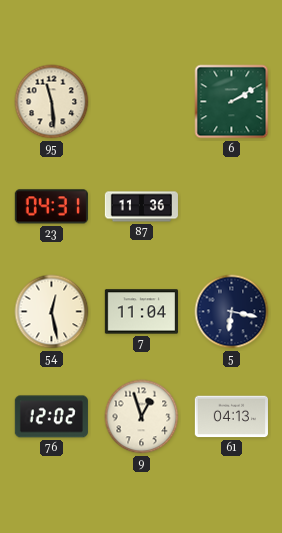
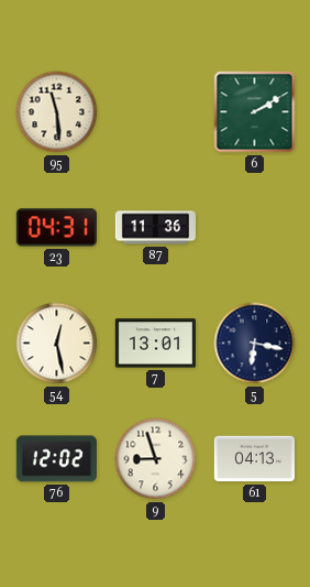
7: 11:04 -> 13:01 (155, 344)
9: 12:57 -> 8:57 (156, 459)
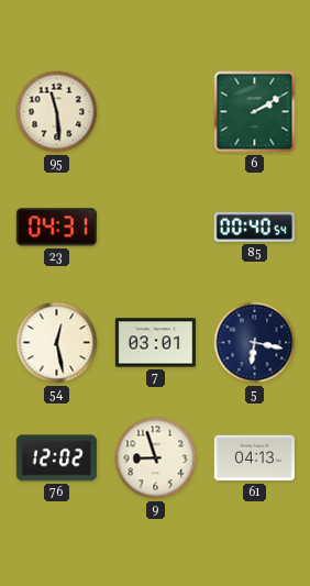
87: 11:36 -> none (155, 228)
85: none -> 00:40 (254, 226)
7: 13:01 -> 03:01 (155, 343)
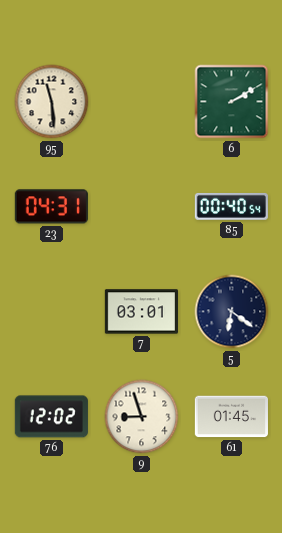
54: 12:28 -> none (57, 343)
5: 6:17 -> 6:21 (232, 312)
61: 04:13 -> 01:45 (231, 417)
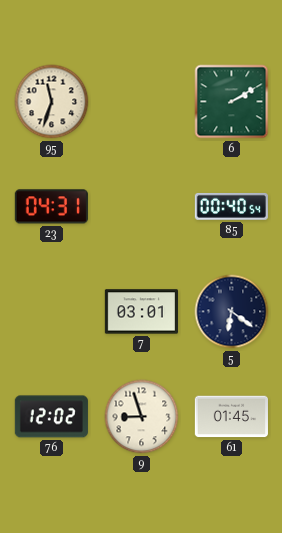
95: 11:29 -> 11:33 (52, 102)
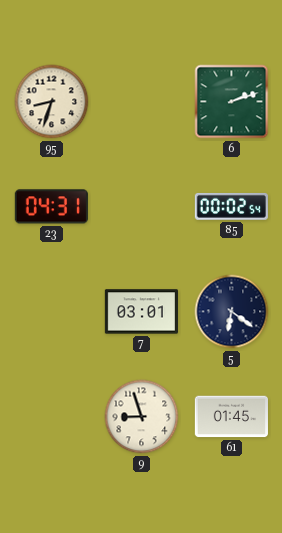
95: 11:33 -> 8:33 (52, 102)
6: 2:10 -> 2:12 (232, 102)
85: 00:40 -> 00:02 (231, 206)
76: 12:02 -> none (51, 417)
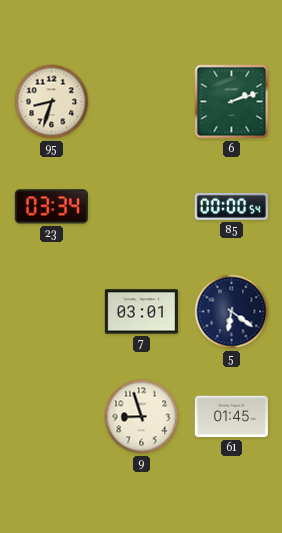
23: 04:31 -> 03:34 (51, 207)
85: 00:02 -> 00:00 (231, 206)
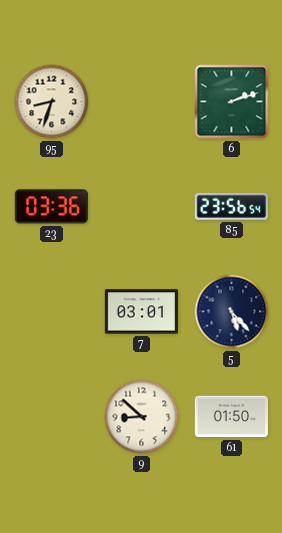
23: 03:34 -> 03:36 (51, 207)
85: 00:00 -> 23:56 (231, 206)
5: 6:21 -> 5:23 (232, 312)
9: 8:57 -> 8:52 (142, 417)
61: 01:45 -> 01:50 (231, 417)
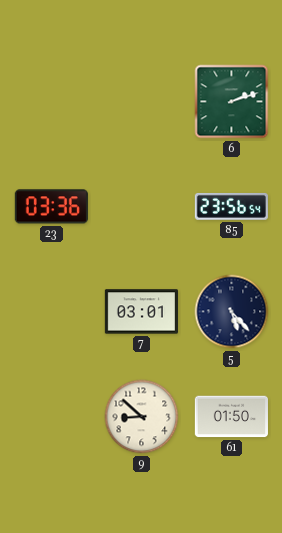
95: 8:33 -> none (52, 102)
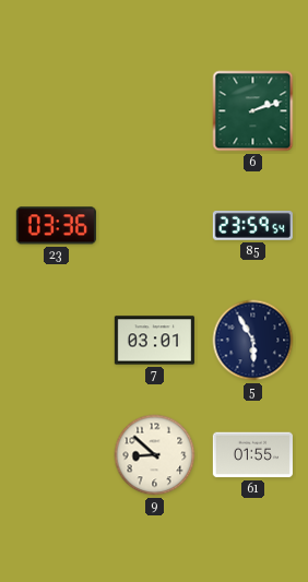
85: 23:56 -> 23:59 (252, 225)
5: 5:23 -> 5:55 (253, 341)
61: 01:50 -> 01:55 (252, 455)
